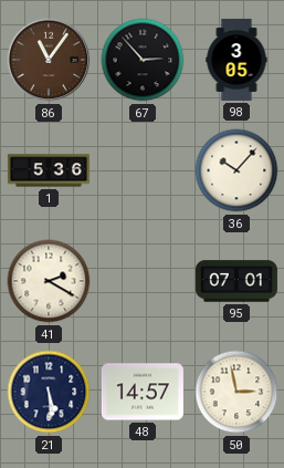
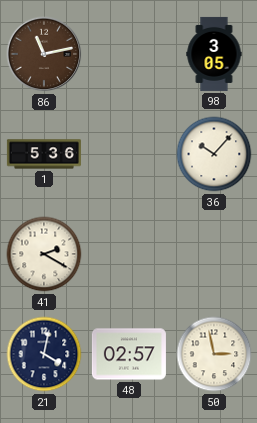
86: 11:06 -> 11:13 (44, 54)
67: 2:53 -> none (143, 60)
95: 07:01 -> none (236, 281)
21: 5:29 -> 4:02 (44, 354)
48: 14:57 -> 02:57 (129, 354)
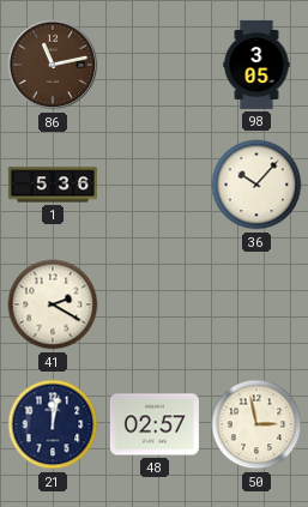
21: 4:02 -> 12:02 (53, 424)
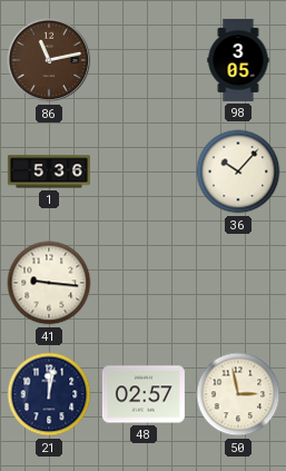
41: 2:20 -> 9:16 (49, 283)
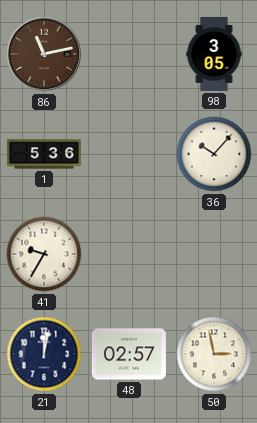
41: 9:16 -> 9:35 (44, 254)
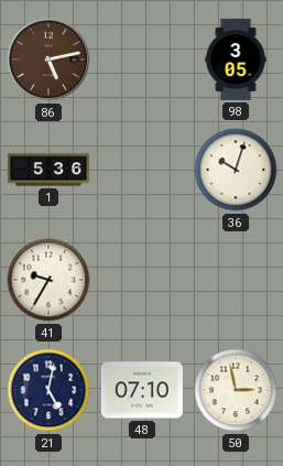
86: 11:13 -> 5:13 (48, 59)
36: 10:07 -> 10:03 (236, 170)
21: 12:02 -> 5:02 (48, 390)
48: 02:57 -> 07:10 (142, 390)
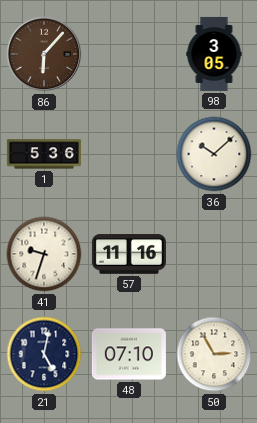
86: 5:13 -> 6:07 (44, 54)
36: 10:03 -> 10:08 (214, 154)
41: 9:35 -> 9:33 (44, 254)
57: none -> 11:16 (129, 254)
50: 2:58 -> 2:55 (214, 354)
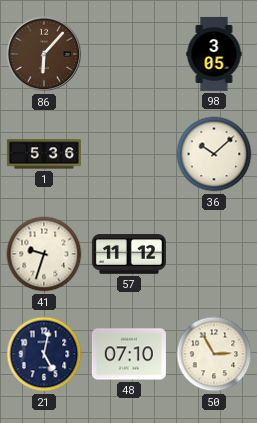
57: 11:16 -> 11:12 (129, 254)
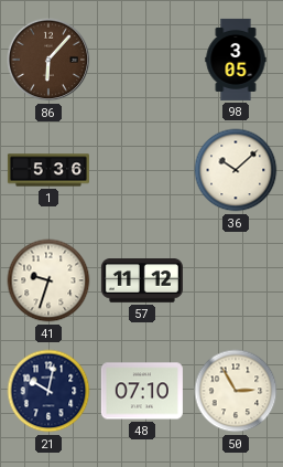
21: 5:02 -> 10:02 (48, 391)
